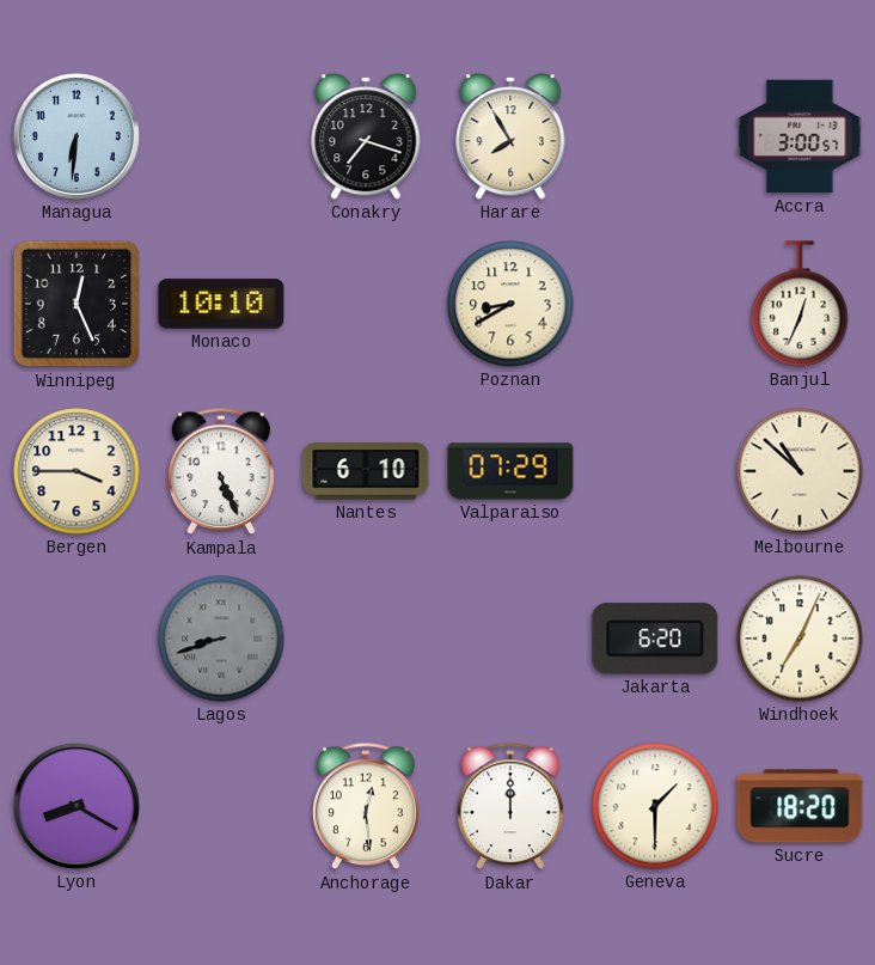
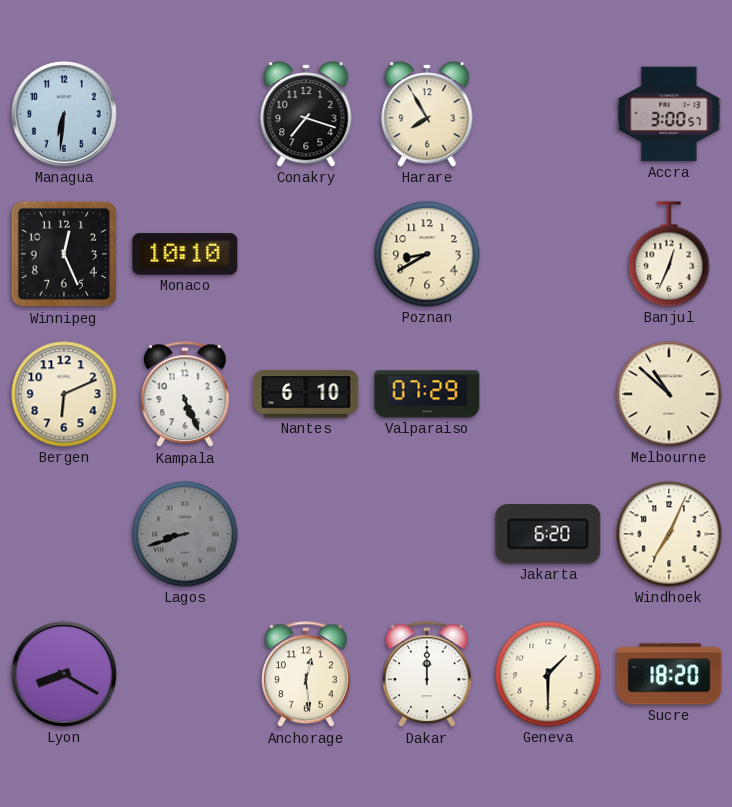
Bergen: 3:45 -> 6:11 (64, 394)
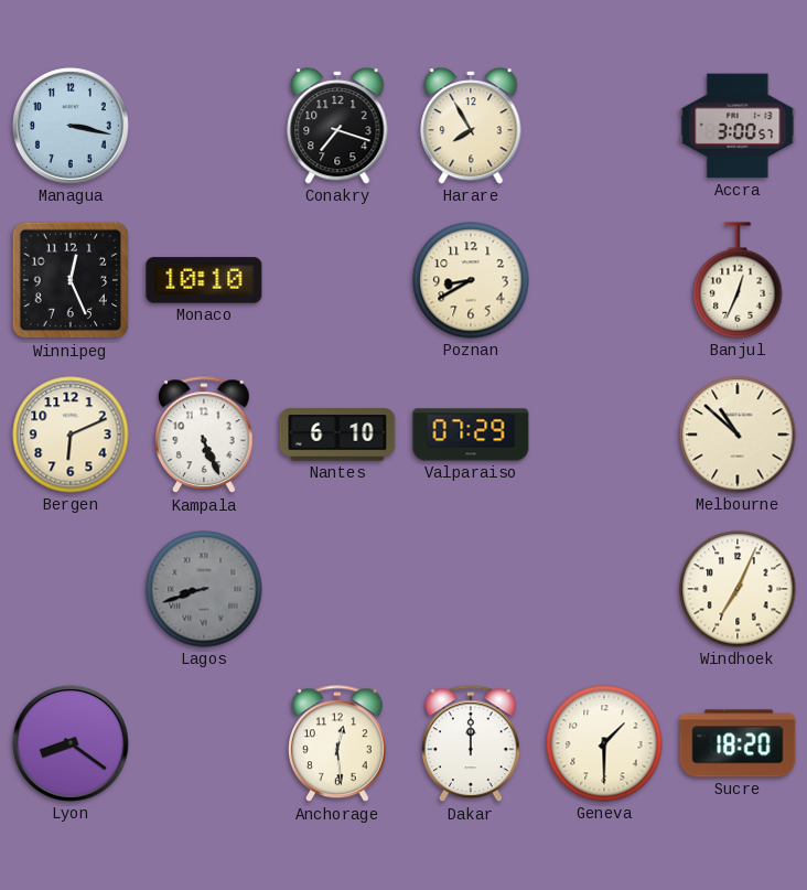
Managua: 6:31 -> 3:17 (71, 126)
Jakarta: 6:20 -> none (548, 534)
Lyon: 8:20 -> 8:21 (71, 743)
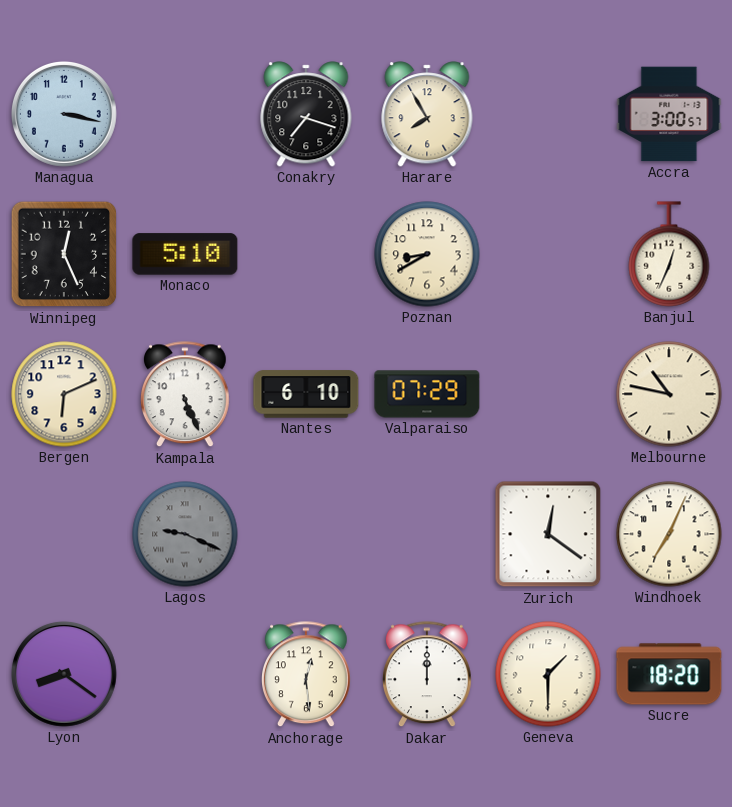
Monaco: 10:10 -> 5:10 (185, 254)
Melbourne: 10:52 -> 10:47 (669, 394)
Lagos: 8:42 -> 9:19 (185, 534)
Zurich: none -> 12:21 (548, 534)
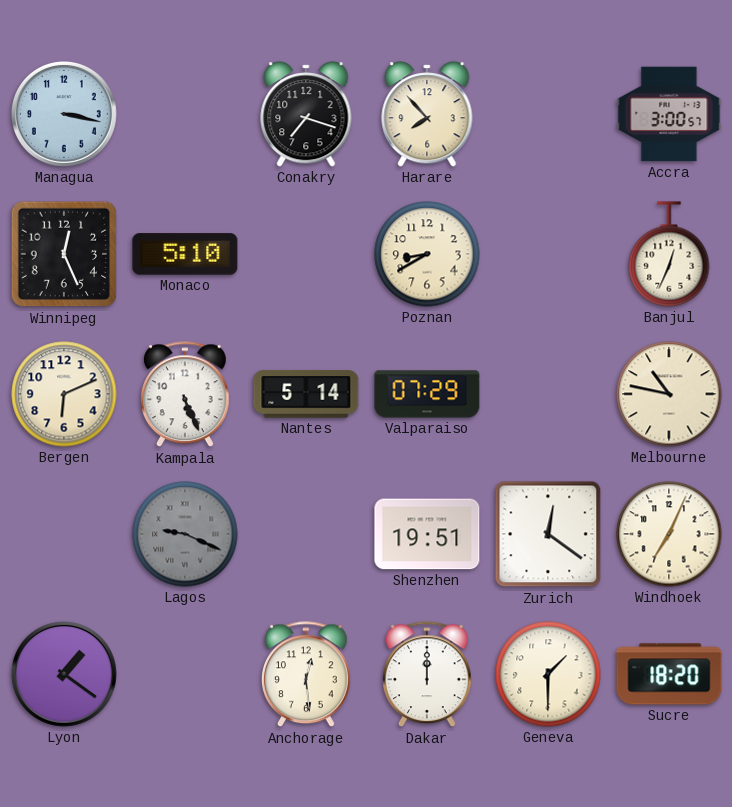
Harare: 7:55 -> 7:53 (427, 114)
Nantes: 6:10 -> 5:14 (306, 394)
Shenzhen: none -> 19:51 (427, 534)
Lyon: 8:21 -> 1:21 (64, 674)
